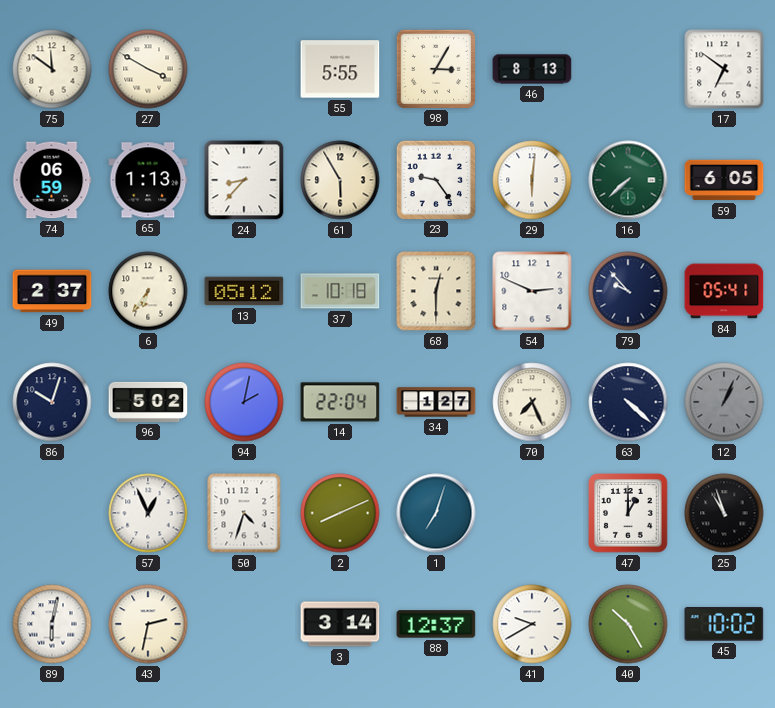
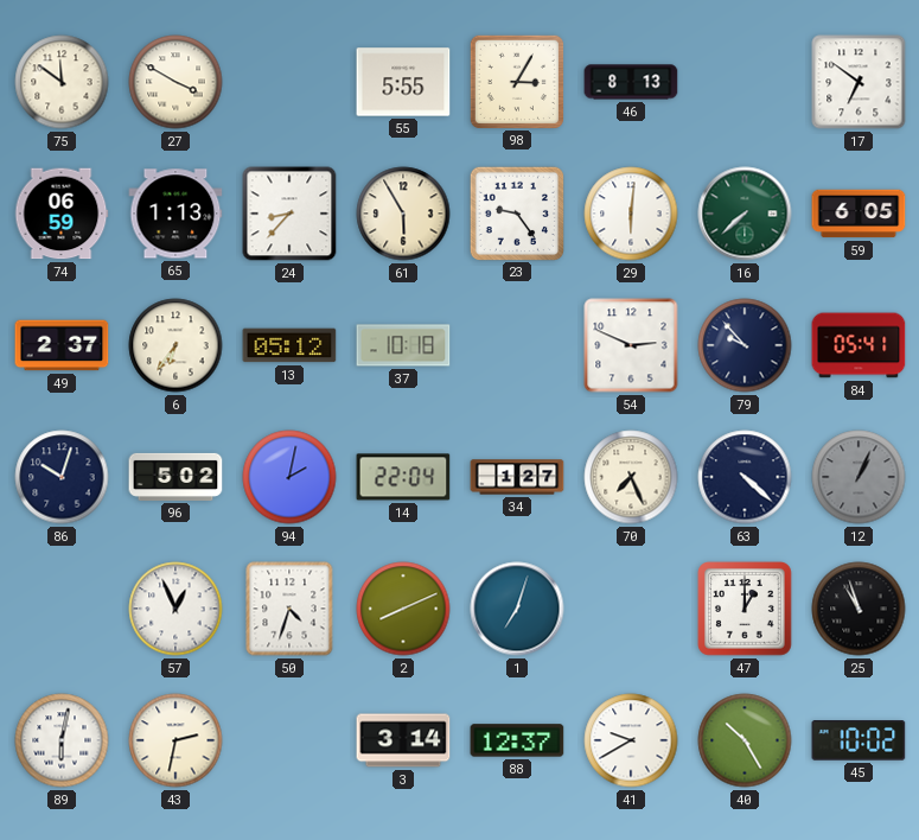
68: 12:30 -> none (436, 291)
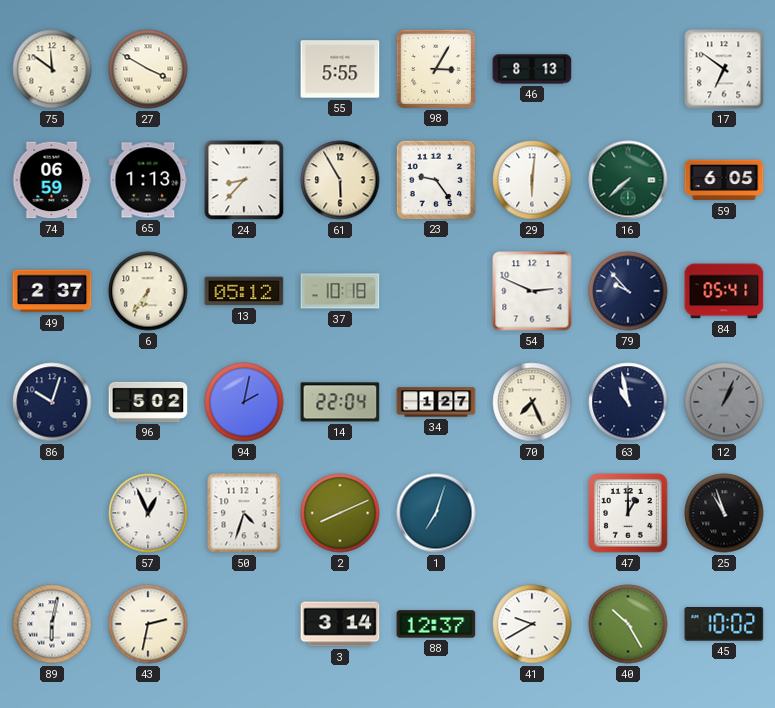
63: 4:22 -> 10:58 (628, 402)
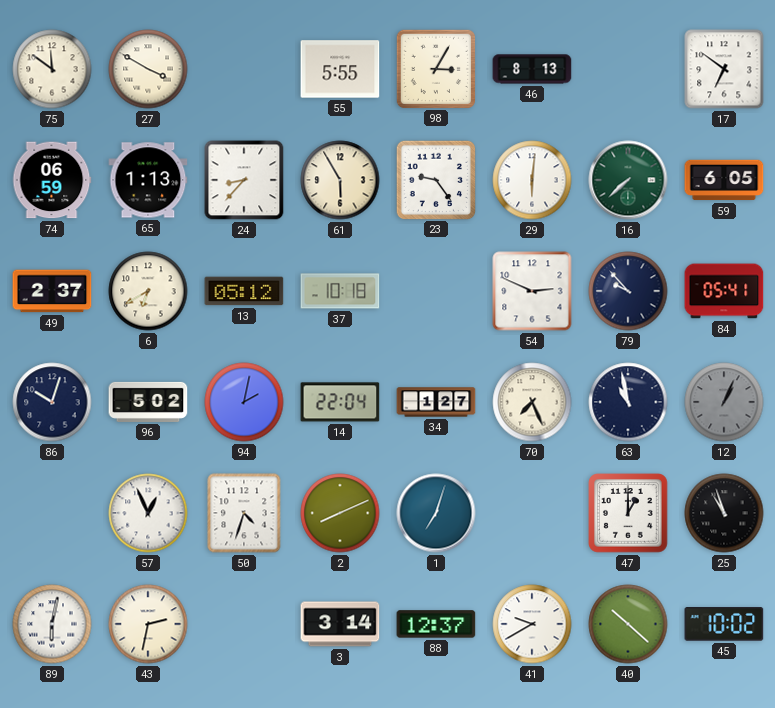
6: 6:36 -> 6:40 (148, 291)
40: 10:25 -> 10:22 (628, 624)
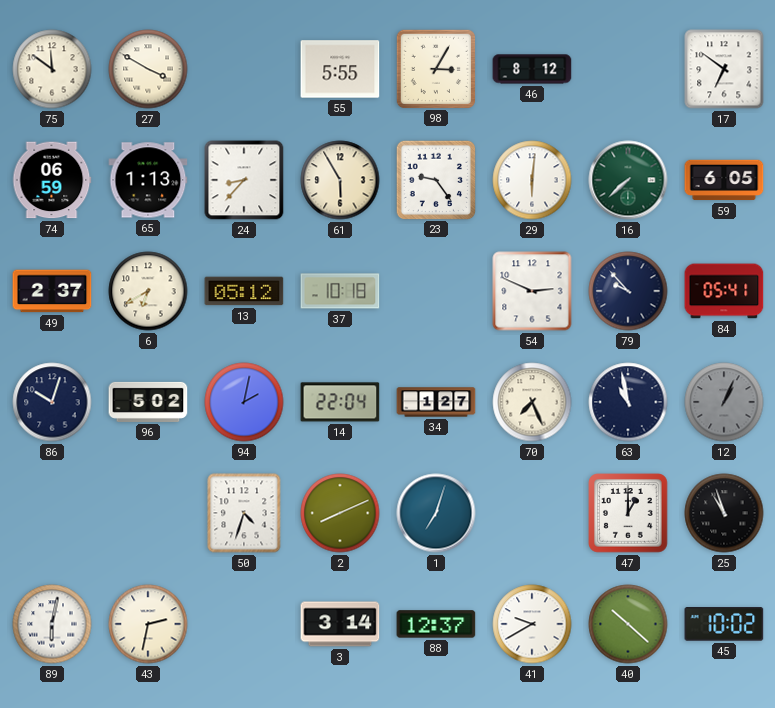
46: 8:13 -> 8:12 (532, 69)
57: 12:56 -> none (148, 513)
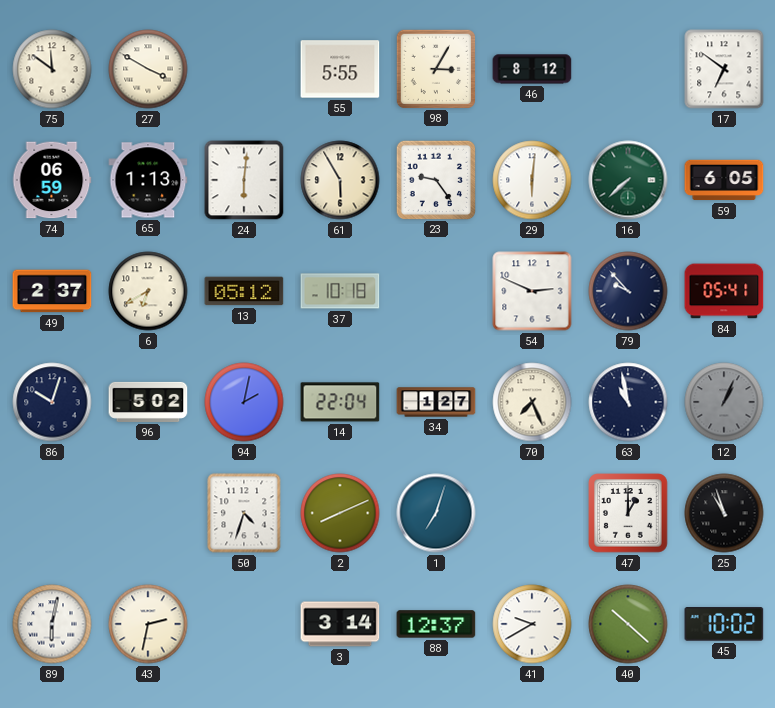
24: 8:37 -> 6:01 (244, 180)
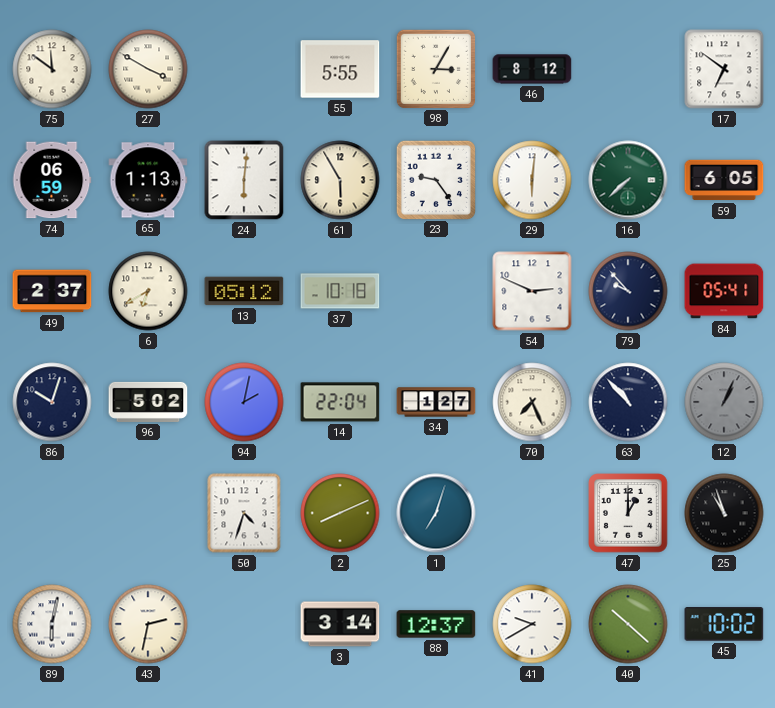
63: 10:58 -> 10:53 (628, 402)
